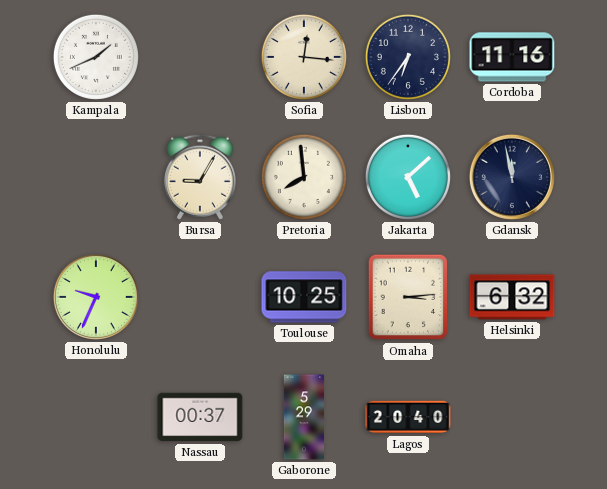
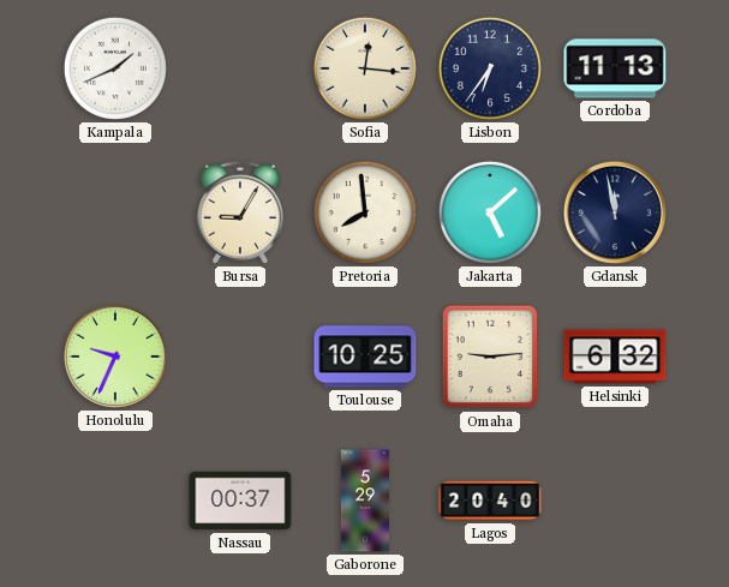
Cordoba: 11:16 -> 11:13 (615, 68)
Omaha: 3:14 -> 9:14 (490, 357)
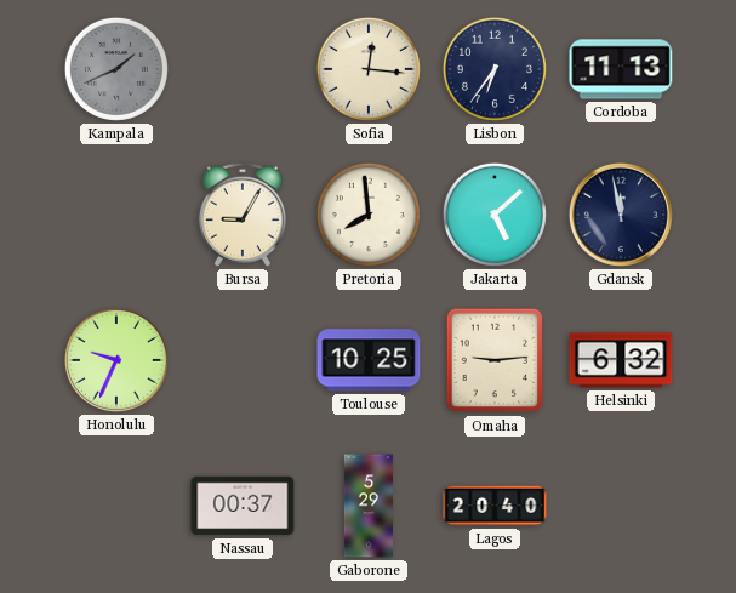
Kampala dial: white -> grey (116, 69)
